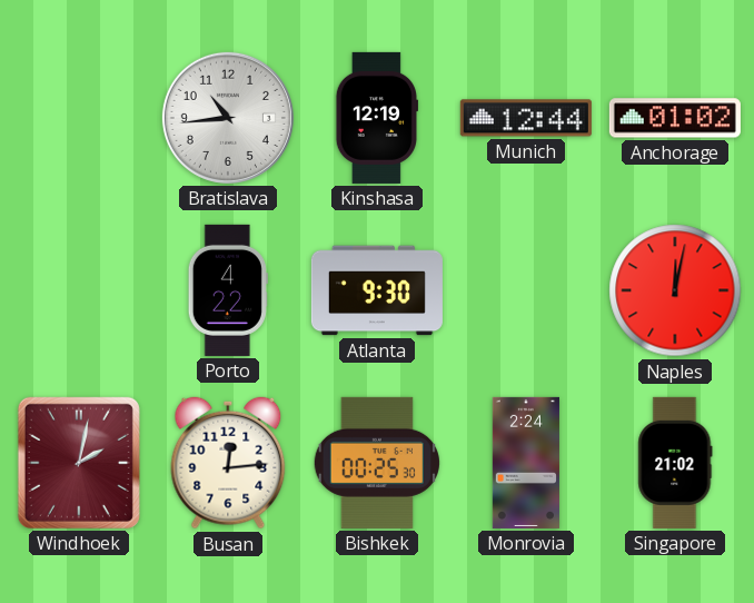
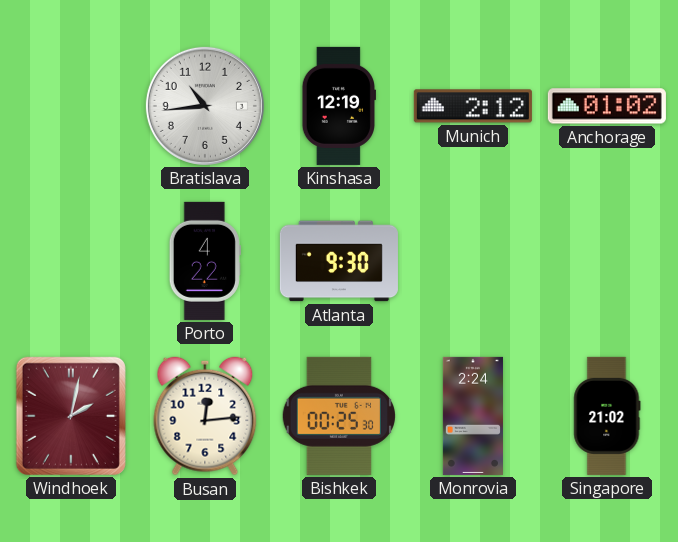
Munich: 12:44 -> 2:12 (473, 106)
Naples: 12:02 -> none (675, 290)
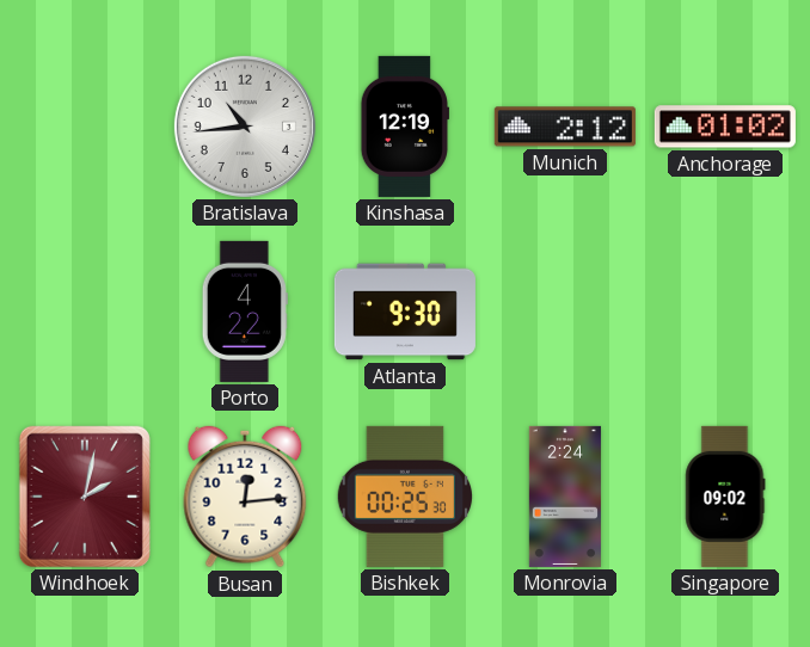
Singapore: 21:02 -> 09:02 (725, 497)
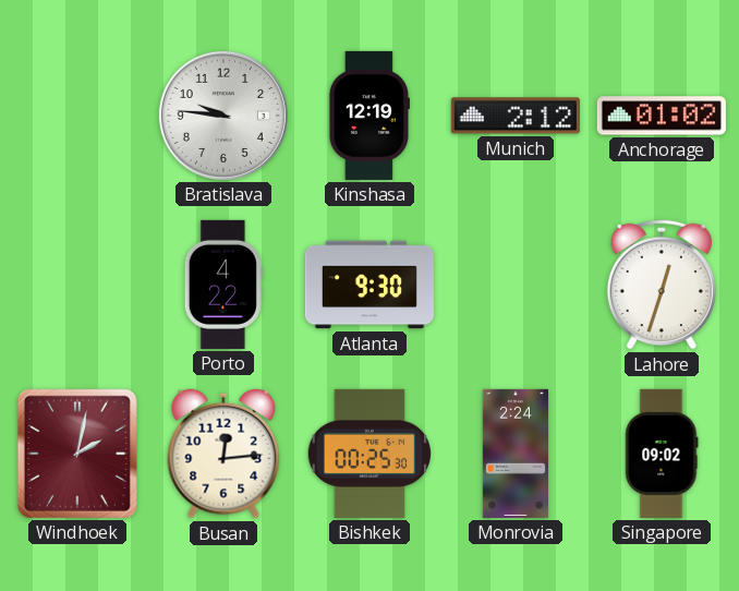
Bratislava: 10:44 -> 9:46 (223, 116)
Lahore: none -> 12:33 (662, 285)
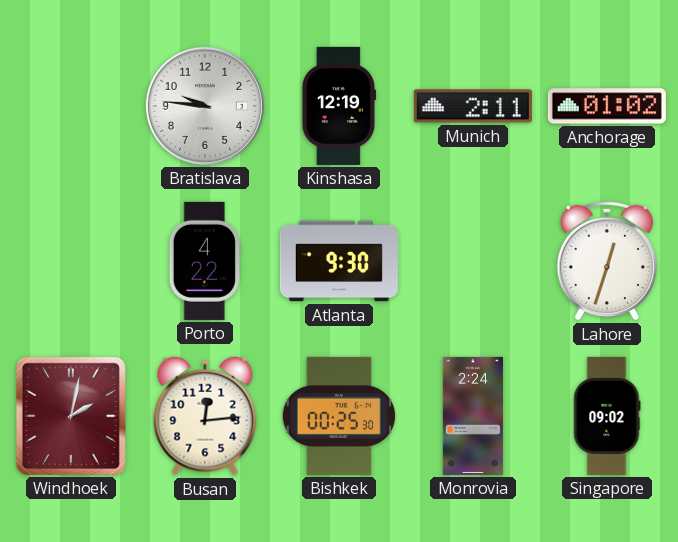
Munich: 2:12 -> 2:11 (473, 106)
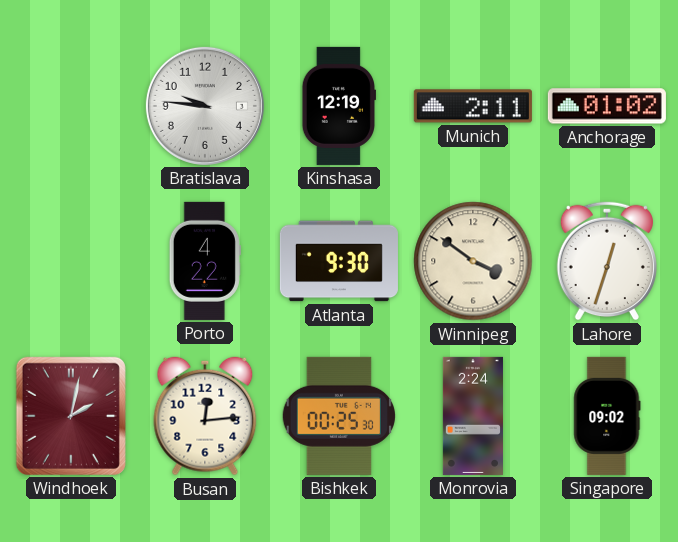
Winnipeg: none -> 3:51 (473, 261)
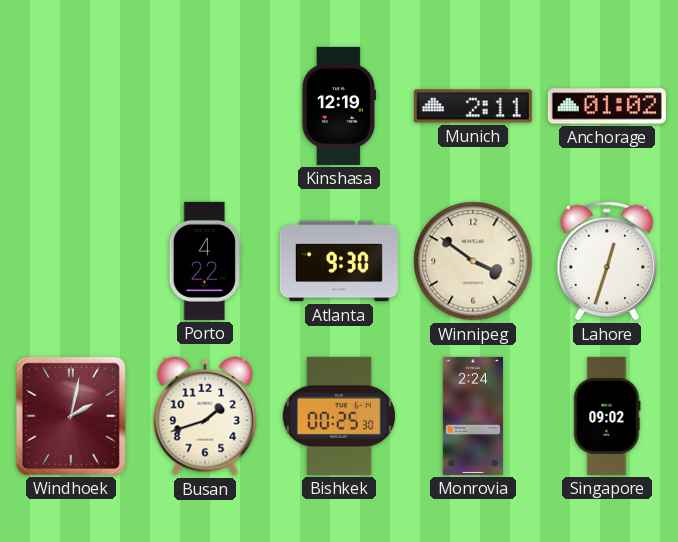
Bratislava: 9:46 -> none (205, 106)
Busan: 12:14 -> 1:42 (205, 416)
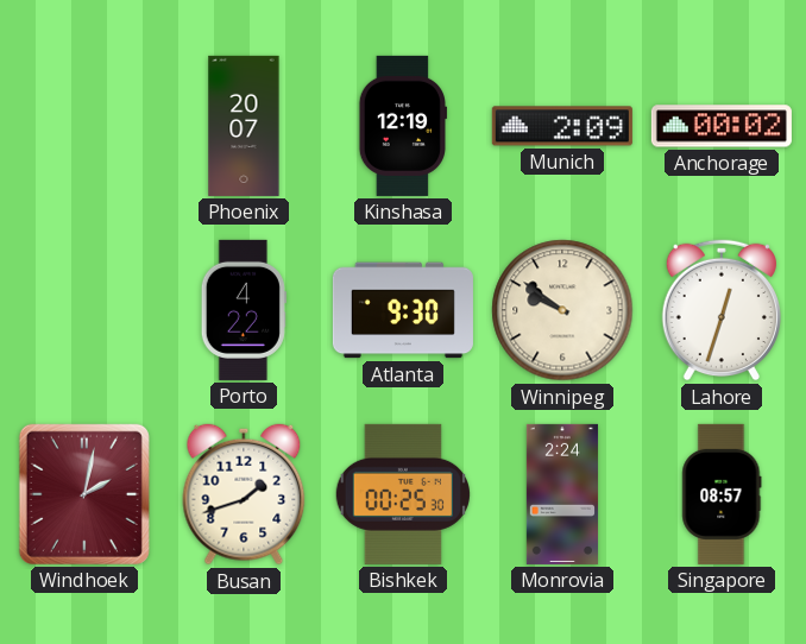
Phoenix: none -> 20:07 (244, 126)
Munich: 2:11 -> 2:09 (562, 126)
Anchorage: 01:02 -> 00:02 (722, 126)
Winnipeg: 3:51 -> 9:51 (562, 310)
Singapore: 09:02 -> 08:57 (722, 494)
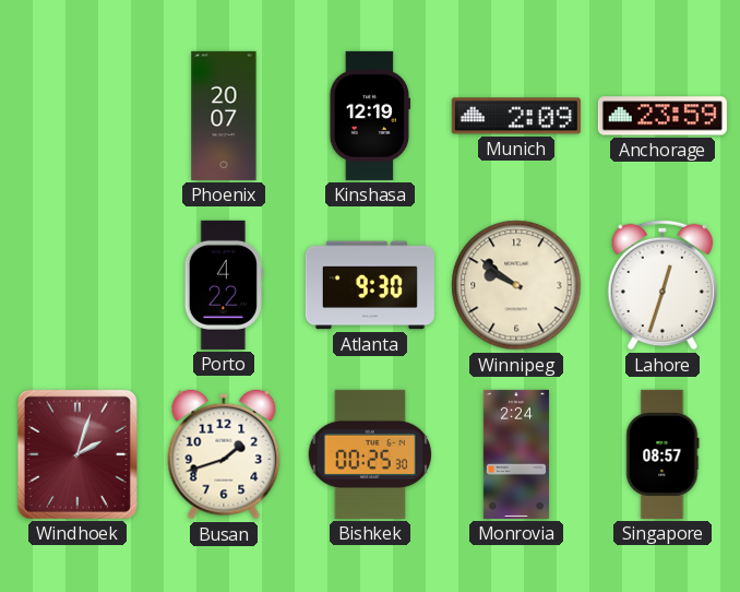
Anchorage: 00:02 -> 23:59 (663, 116)
Windhoek: 2:02 -> 2:03 (77, 454)
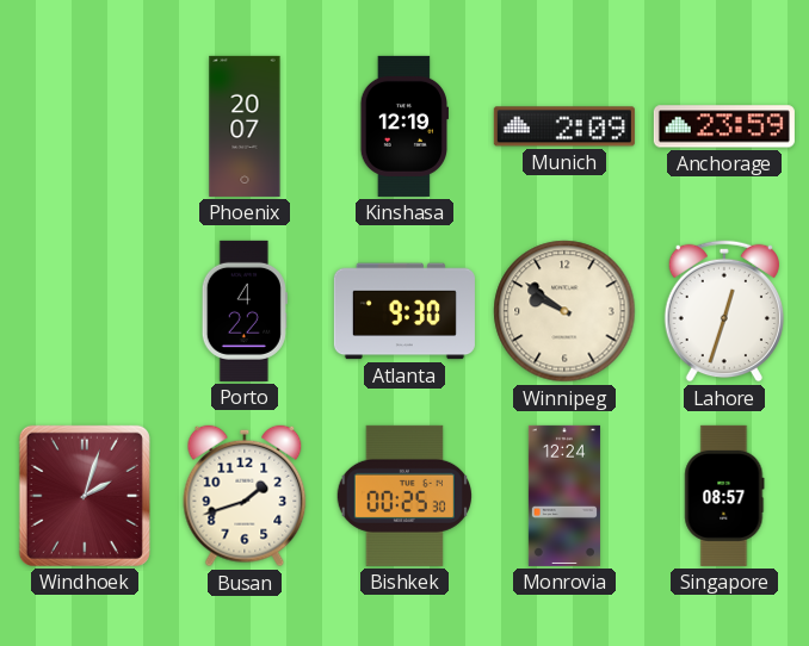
Monrovia: 2:24 -> 12:24 (564, 496)
